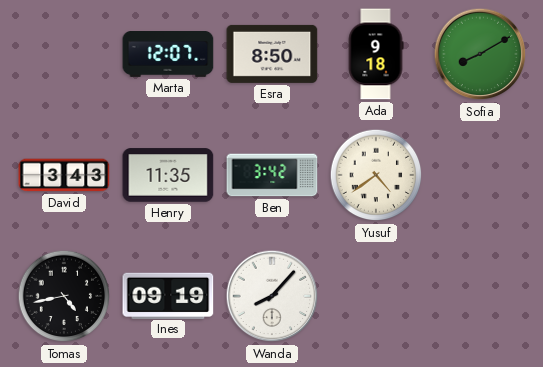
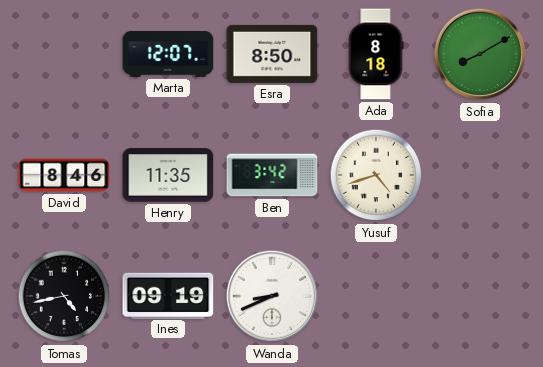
Ada: 9:18 -> 8:18 (376, 54)
David: 3:43 -> 8:46 (64, 175)
Yusuf: 4:39 -> 4:42 (376, 175)
Wanda: 8:07 -> 8:41 (272, 296)
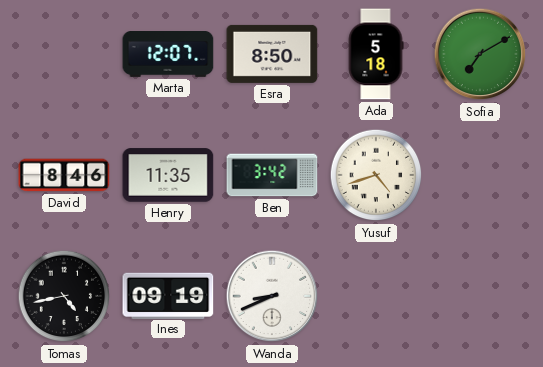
Ada: 8:18 -> 5:18 (376, 54)
Sofia: 8:10 -> 7:10 (480, 54)
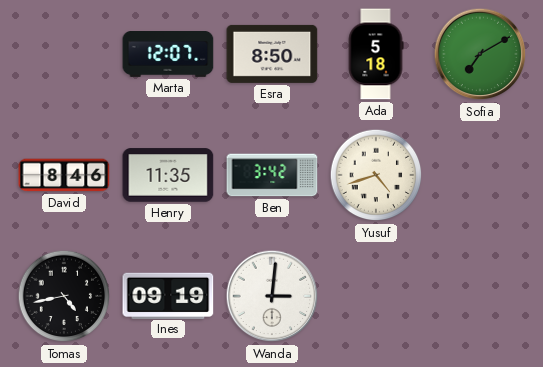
Wanda: 8:41 -> 3:01 (272, 296)
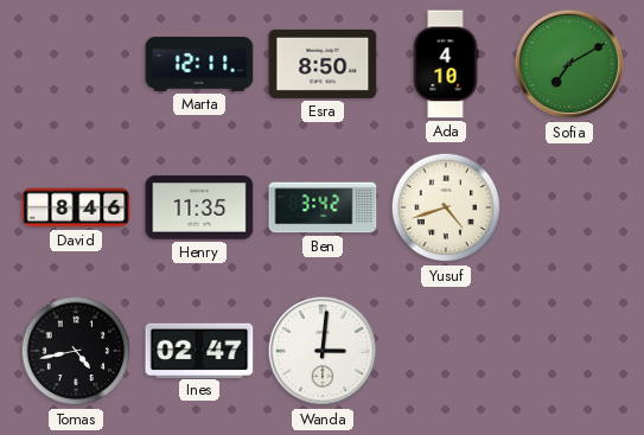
Marta: 12:07 -> 12:11 (199, 65)
Ada: 5:18 -> 4:10 (446, 64)
Ines: 09:19 -> 02:47 (199, 350)
